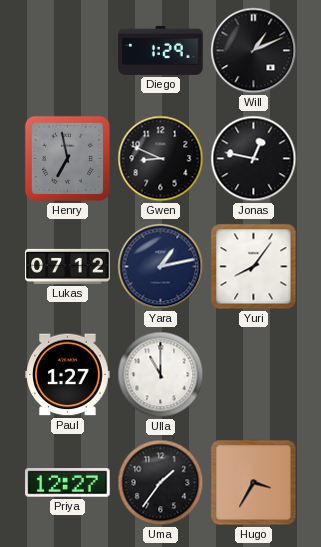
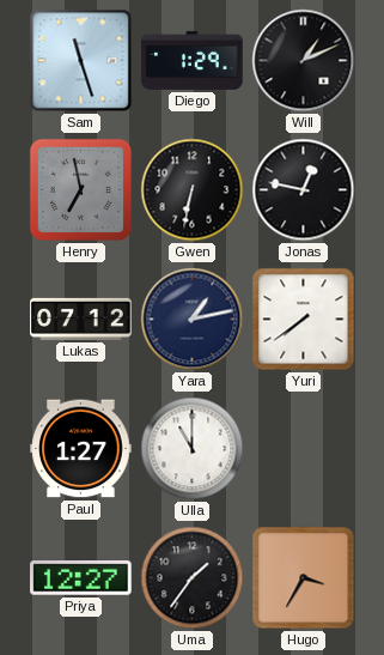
Sam: none -> 11:27 (81, 61)
Gwen: 8:49 -> 6:32 (193, 190)
Yuri: 8:06 -> 7:39 (304, 320)
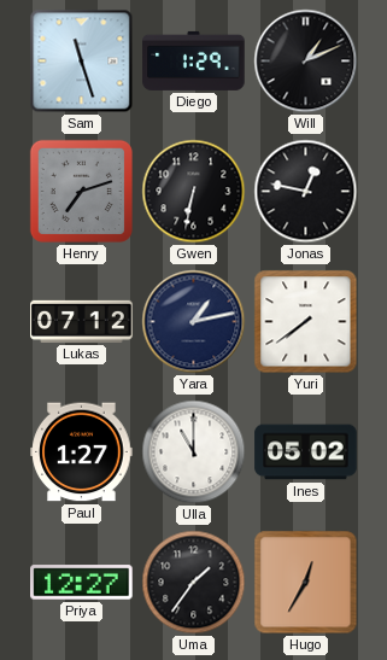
Henry: 6:58 -> 7:12 (81, 191)
Ines: none -> 05:02 (306, 452)
Hugo: 3:35 -> 12:35 (306, 583)
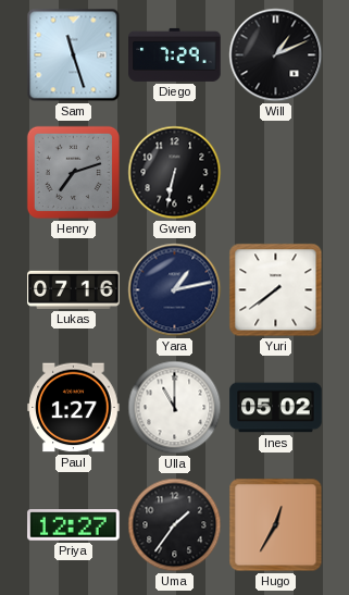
Diego: 1:29 -> 7:29 (175, 54)
Jonas: 12:47 -> none (306, 192)
Lukas: 07:12 -> 07:16 (74, 289)
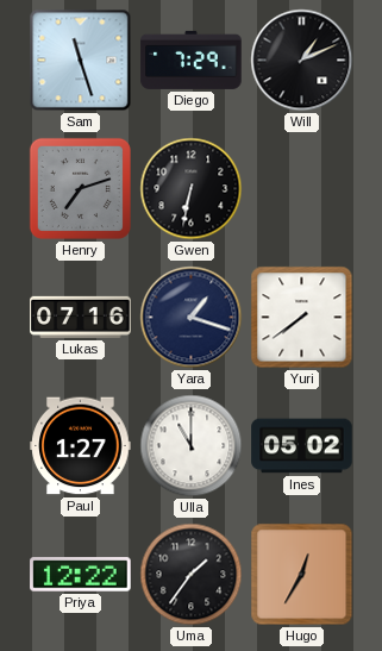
Yara: 1:13 -> 1:18 (192, 318)
Priya: 12:27 -> 12:22 (81, 575)
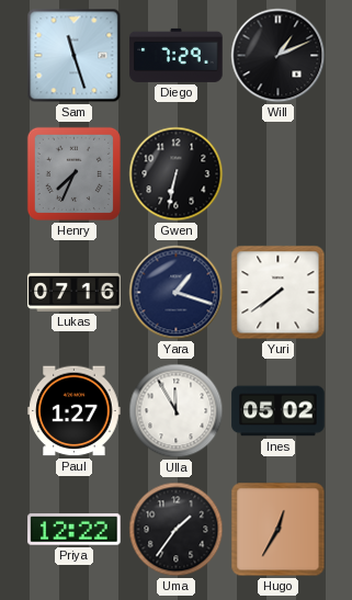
Henry: 7:12 -> 7:34 (73, 173)
Ulla: 11:00 -> 11:55 (177, 411)
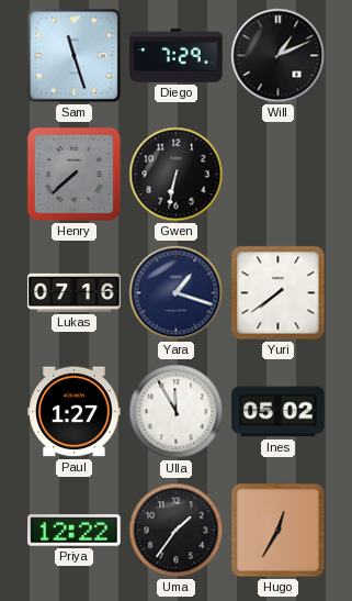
Henry: 7:34 -> 7:38 (73, 174)
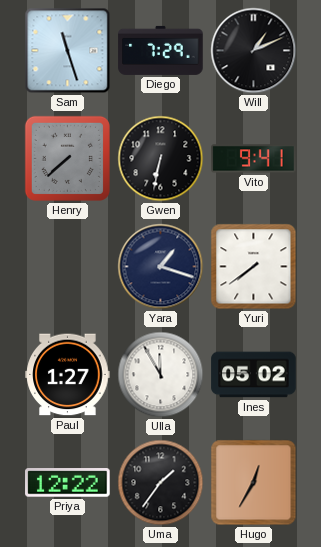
Vito: none -> 9:41 (254, 159)
Lukas: 07:16 -> none (75, 292)
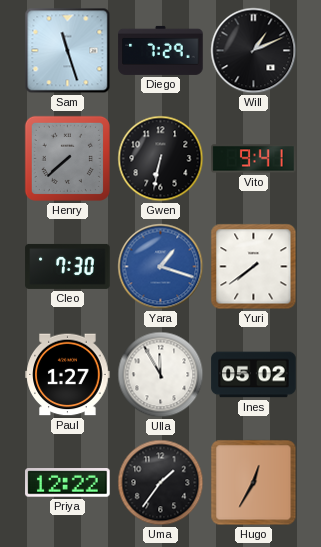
Cleo: none -> 7:30 (68, 266)
Yara dial: navy -> blue (161, 267)
